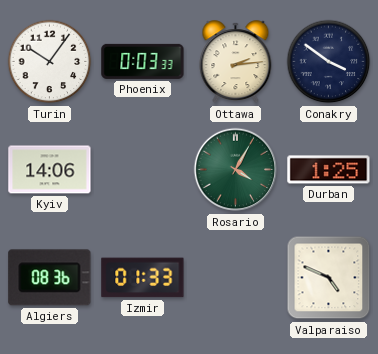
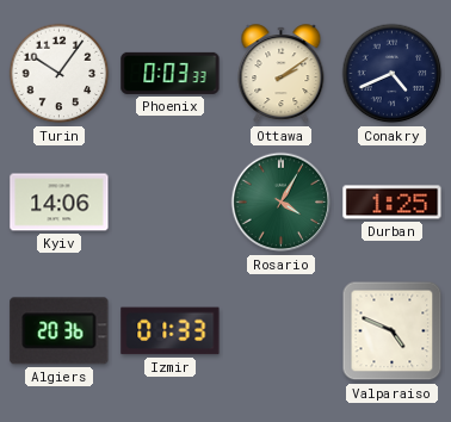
Ottawa: 2:14 -> 2:09 (282, 74)
Conakry: 3:51 -> 4:41 (393, 74)
Algiers: 08:36 -> 20:36 (60, 331)
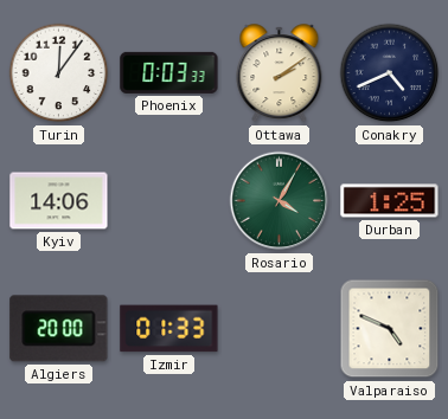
Turin: 10:06 -> 12:06 (59, 73)
Algiers: 20:36 -> 20:00 (59, 329)
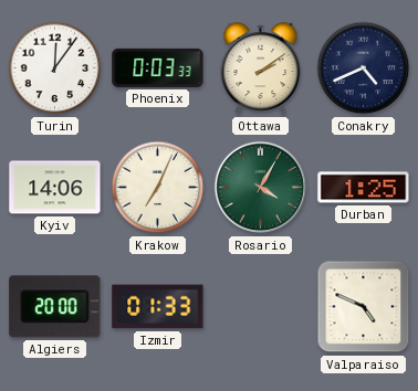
Krakow: none -> 7:04 (158, 188)
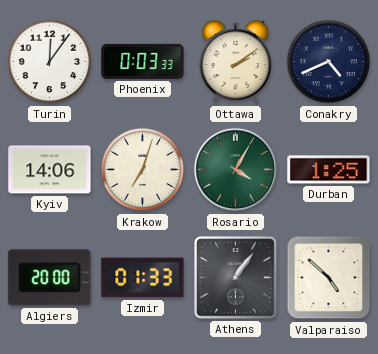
Krakow: 7:04 -> 7:03 (143, 170)
Athens: none -> 1:06 (236, 278)
Valparaiso: 4:49 -> 4:52 (329, 278)
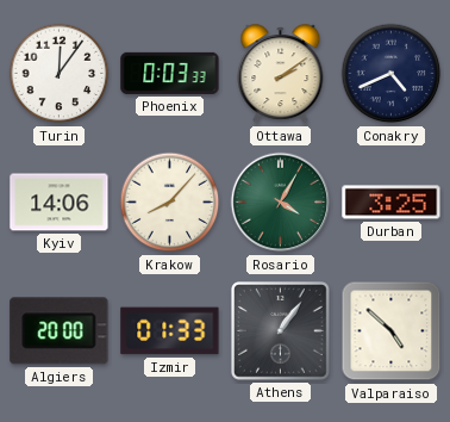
Krakow: 7:03 -> 8:07 (170, 203)
Durban: 1:25 -> 3:25 (392, 203)
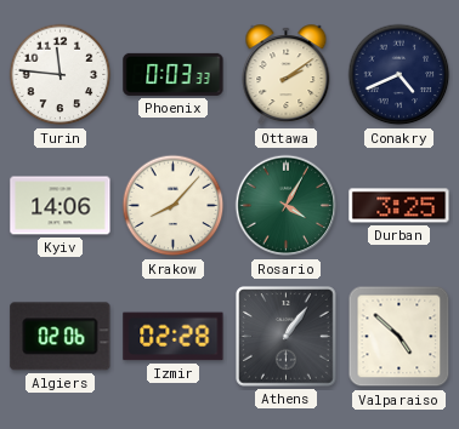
Turin: 12:06 -> 11:46 (61, 75)
Algiers: 20:00 -> 02:06 (61, 337)
Izmir: 01:33 -> 02:28 (174, 337)
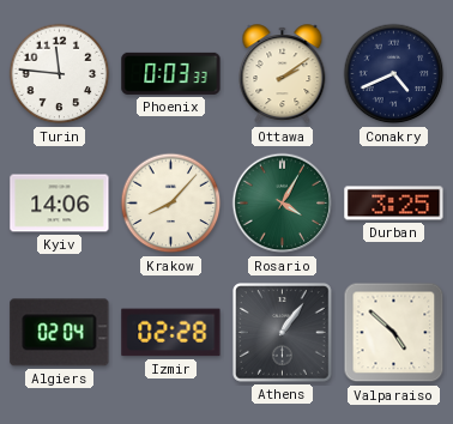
Algiers: 02:06 -> 02:04 (60, 333)
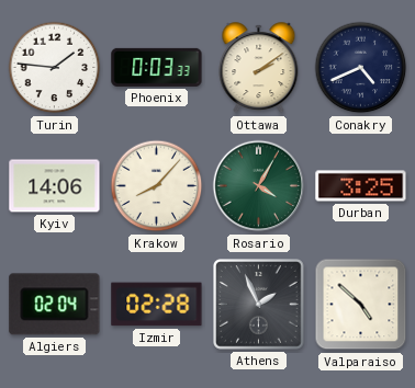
Turin: 11:46 -> 1:46 (55, 68)
Athens: 1:06 -> 1:56 (259, 305)
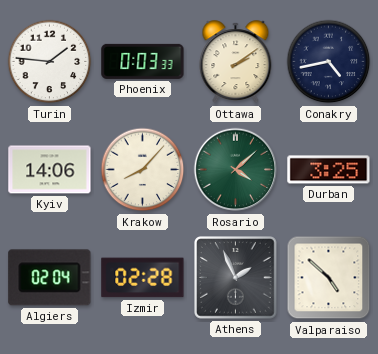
Conakry: 4:41 -> 4:43 (329, 62)
Rosario: 4:05 -> 4:08 (236, 170)
